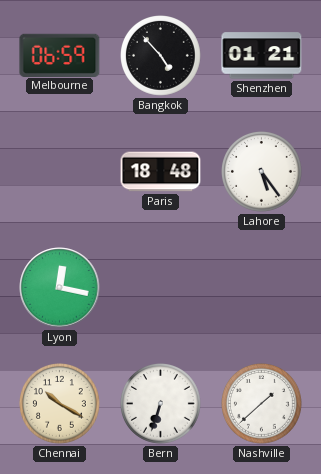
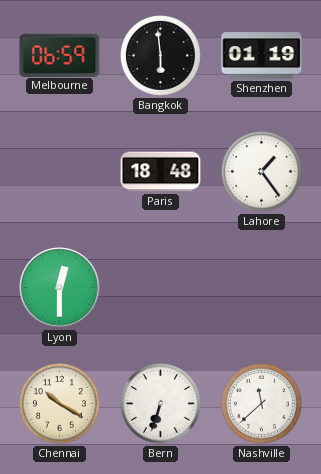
Bangkok: 4:53 -> 5:59 (161, 56)
Shenzhen: 01:21 -> 01:19 (262, 56)
Lahore: 5:24 -> 1:24 (262, 172)
Lyon: 12:17 -> 12:30 (60, 288)
Nashville: 1:38 -> 11:38 (262, 404)
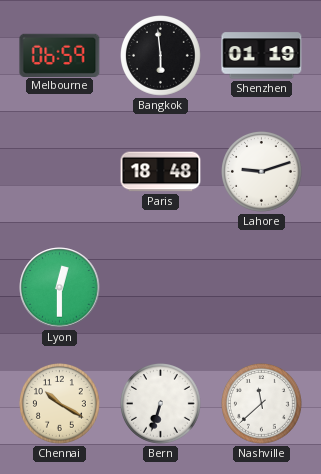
Lahore: 1:24 -> 9:12 (262, 172)
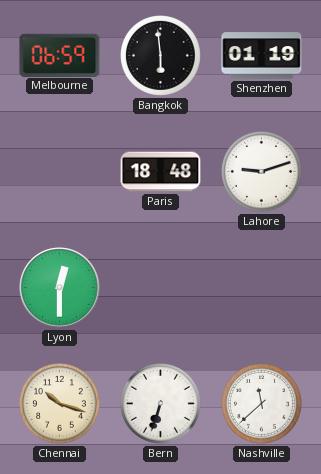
Chennai: 10:20 -> 10:18 (60, 404)
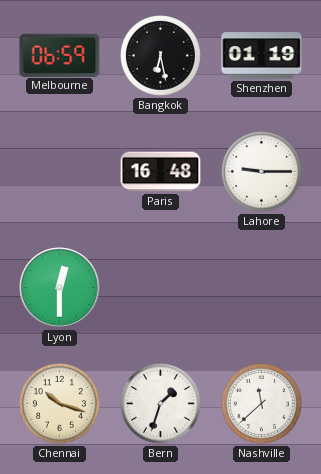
Bangkok: 5:59 -> 6:28 (161, 56)
Paris: 18:48 -> 16:48 (161, 172)
Lahore: 9:12 -> 9:15 (262, 172)
Bern: 6:33 -> 1:33 (161, 404)
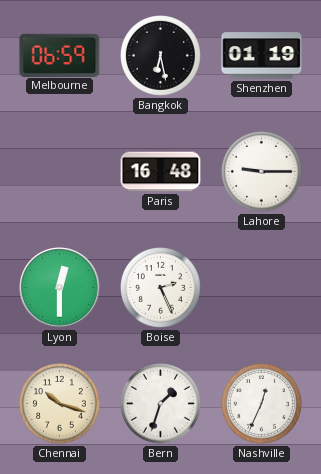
Boise: none -> 2:26 (161, 288)
Nashville: 11:38 -> 12:34 (262, 404)
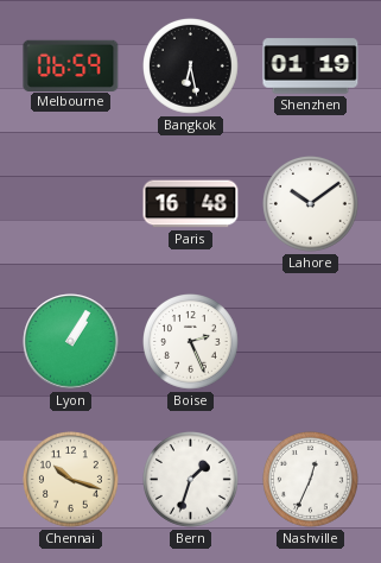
Lahore: 9:15 -> 10:09 (311, 204)
Lyon: 12:30 -> 1:05 (71, 342)
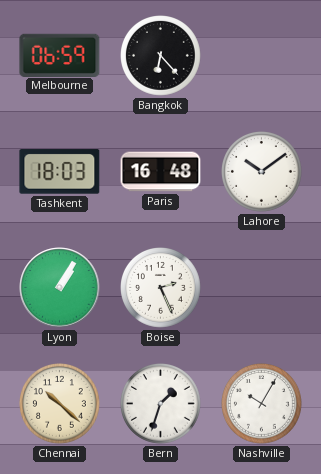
Bangkok: 6:28 -> 6:23 (161, 56)
Shenzhen: 01:19 -> none (311, 67)
Tashkent: none -> 18:03 (60, 172)
Chennai: 10:18 -> 10:22 (60, 404)
Nashville: 12:34 -> 10:05 (262, 404)
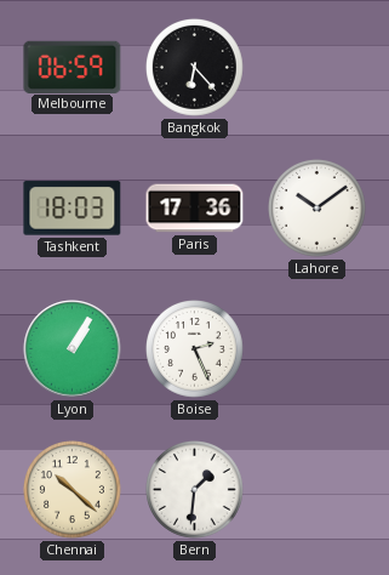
Paris: 16:48 -> 17:36 (195, 209)
Bern: 1:33 -> 1:31 (195, 490)
Nashville: 10:05 -> none (262, 404)
